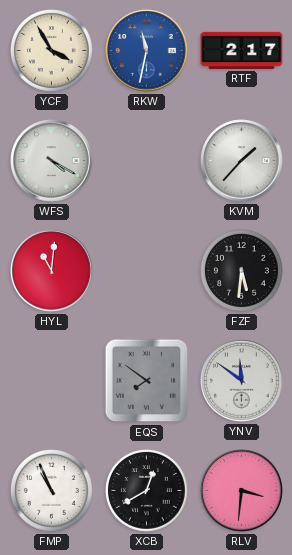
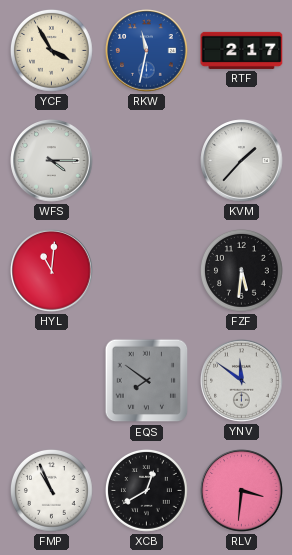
WFS: 4:20 -> 4:15 (52, 161)
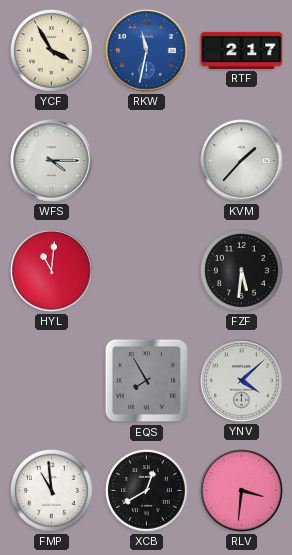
EQS: 7:51 -> 7:55 (147, 381)
YNV: 11:51 -> 4:08 (242, 381)
FMP: 10:56 -> 10:59 (52, 491)
